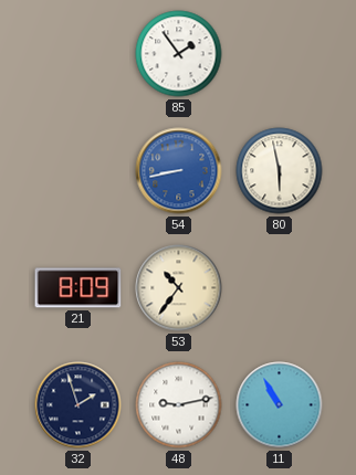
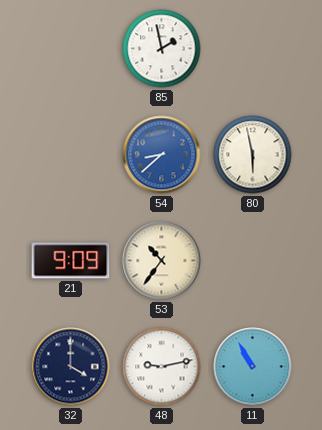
85: 1:54 -> 1:58 (162, 49)
54: 8:43 -> 8:38 (162, 155)
21: 8:09 -> 9:09 (71, 261)
32: 1:57 -> 4:00 (71, 367)
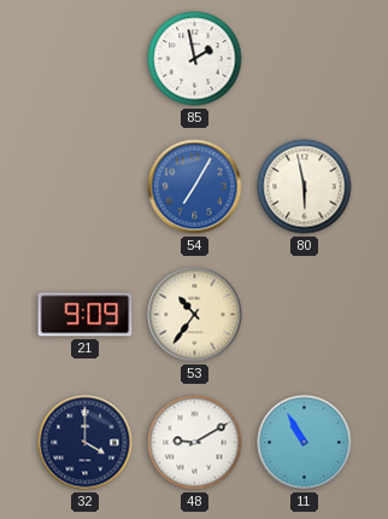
54: 8:38 -> 7:05 (195, 187)
48: 9:13 -> 9:10 (195, 443)
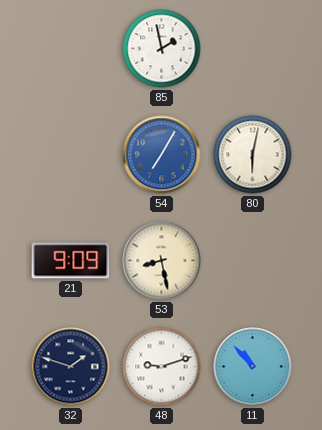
80: 5:58 -> 6:02 (253, 155)
53: 10:36 -> 8:28 (162, 261)
32: 4:00 -> 1:48 (71, 367)
48: 9:10 -> 9:12 (162, 367)
11: 10:55 -> 10:53 (253, 367)
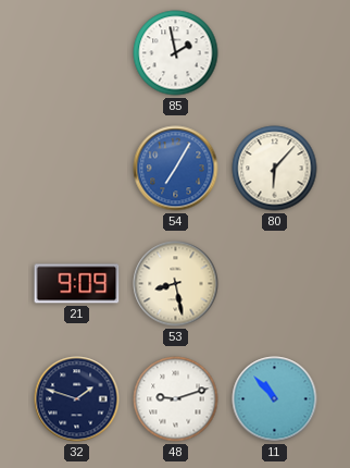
80: 6:02 -> 6:07 (275, 169)
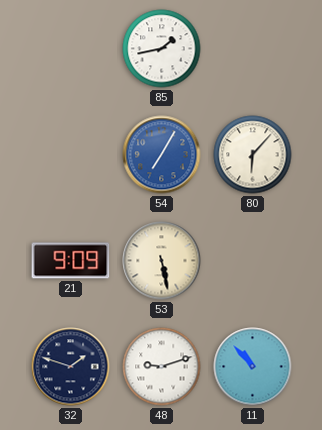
85: 1:58 -> 1:43 (162, 49)
53: 8:28 -> 5:28 (162, 261)
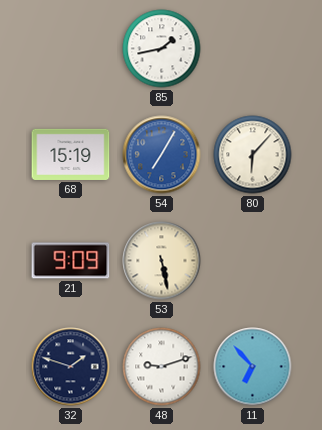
68: none -> 15:19 (71, 154)
11: 10:53 -> 6:53 (253, 367)
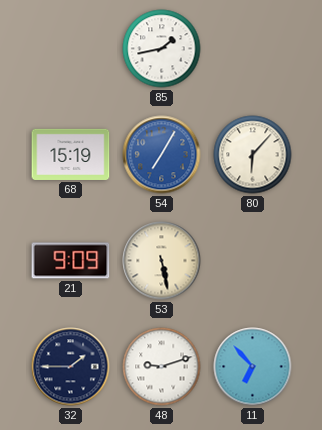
32: 1:48 -> 1:45 (71, 367)
